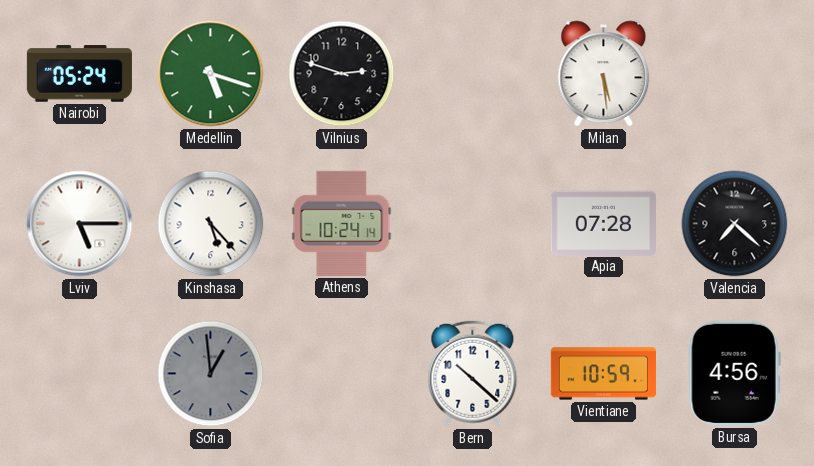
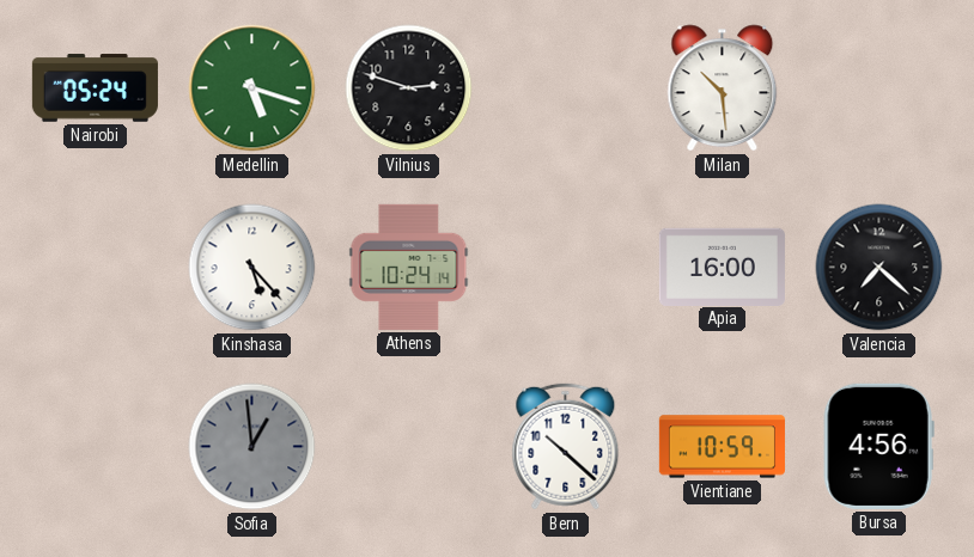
Milan: 5:29 -> 10:29 (723, 88)
Lviv: 5:15 -> none (80, 224)
Apia: 07:28 -> 16:00 (722, 267)
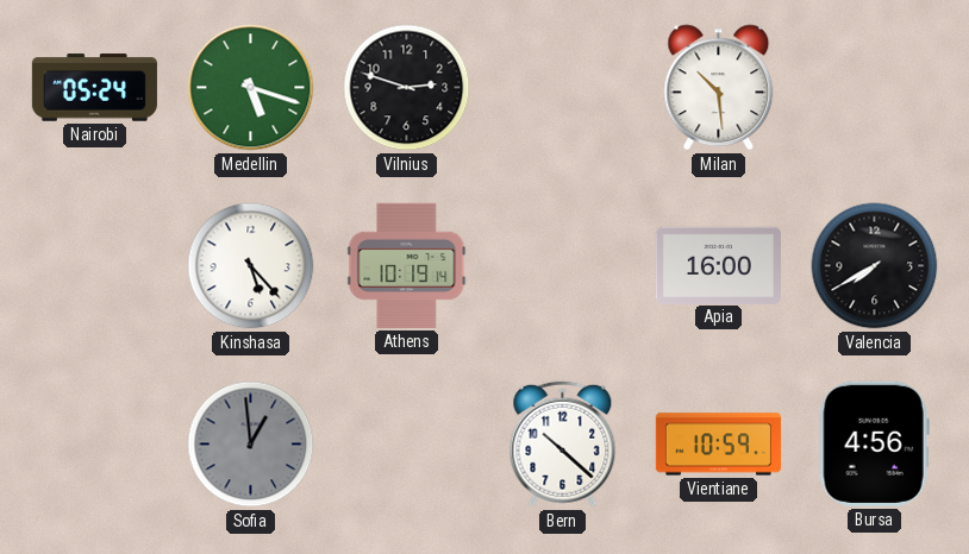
Athens: 10:24 -> 10:19 (407, 265)
Valencia: 7:22 -> 7:40 (875, 266)
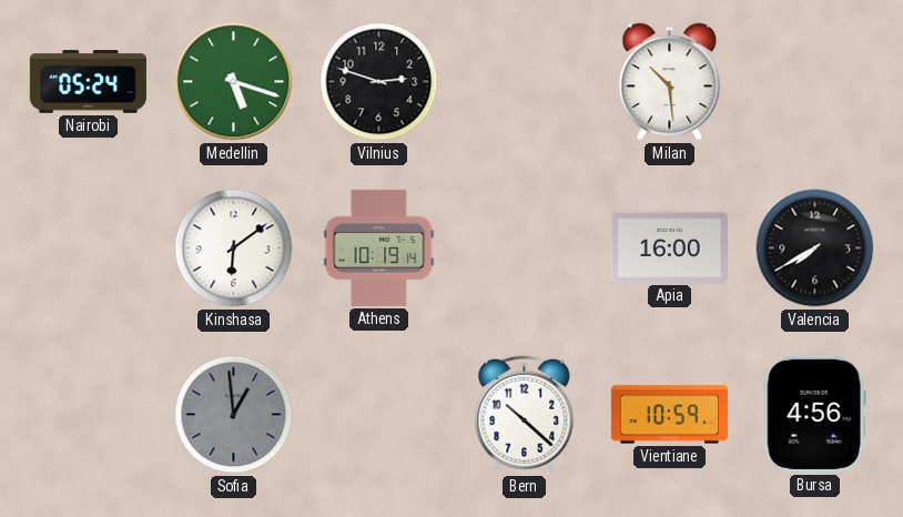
Kinshasa: 5:23 -> 6:09 (234, 249)
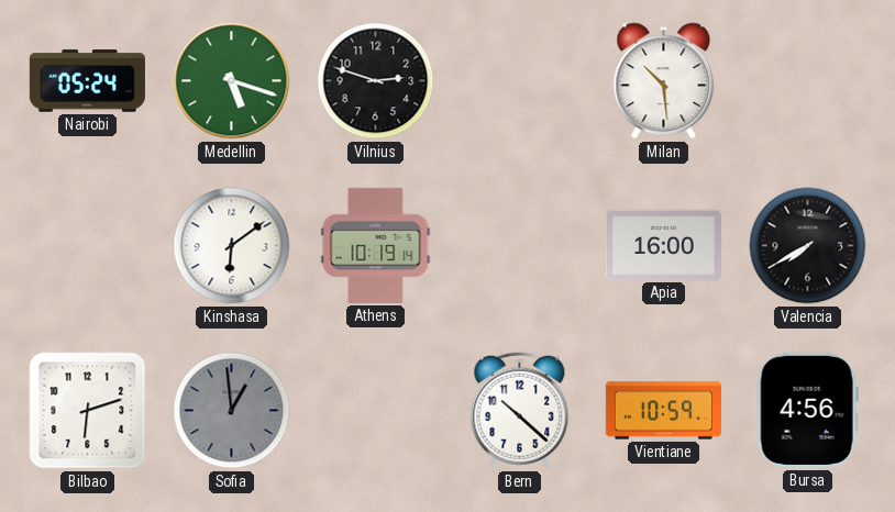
Bilbao: none -> 6:12 (88, 411)
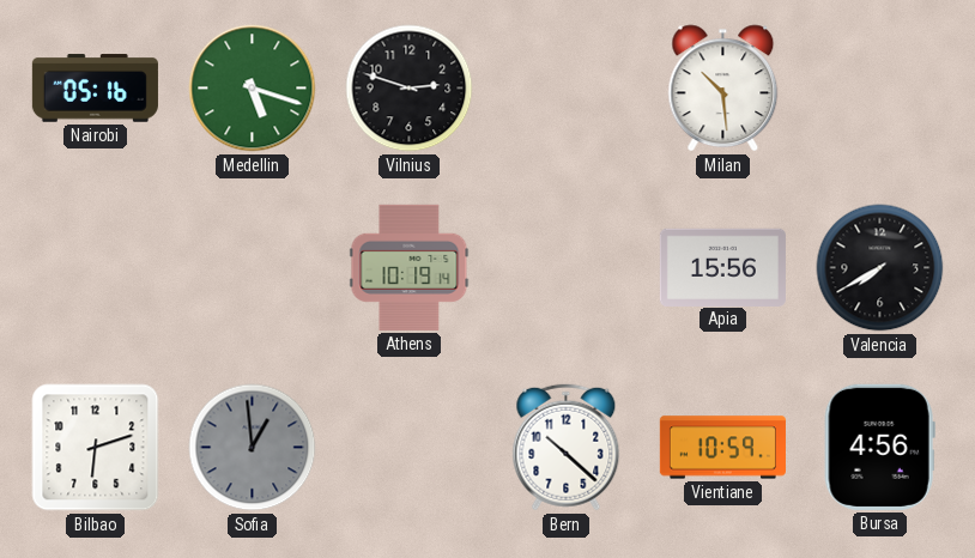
Nairobi: 05:24 -> 05:16 (95, 89)
Kinshasa: 6:09 -> none (232, 246)
Apia: 16:00 -> 15:56 (722, 267)
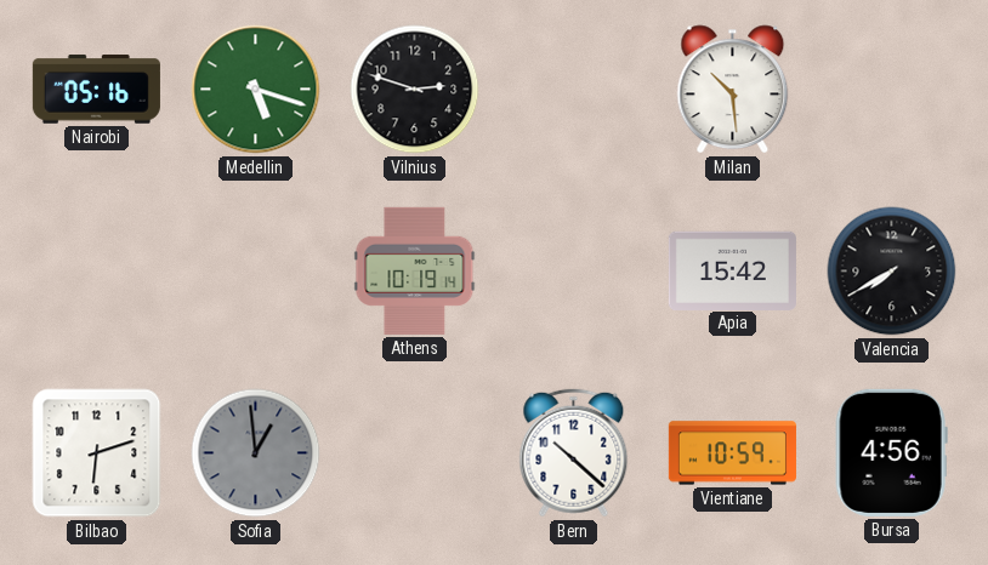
Apia: 15:56 -> 15:42 (732, 270)
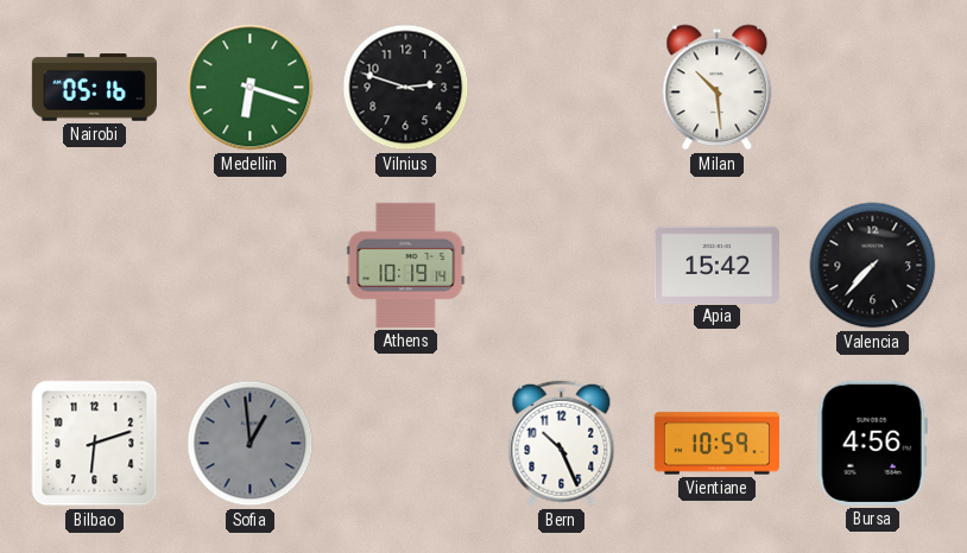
Medellin: 5:18 -> 6:18 (251, 88)
Valencia: 7:40 -> 7:37 (873, 266)
Bern: 10:22 -> 10:26 (562, 444)
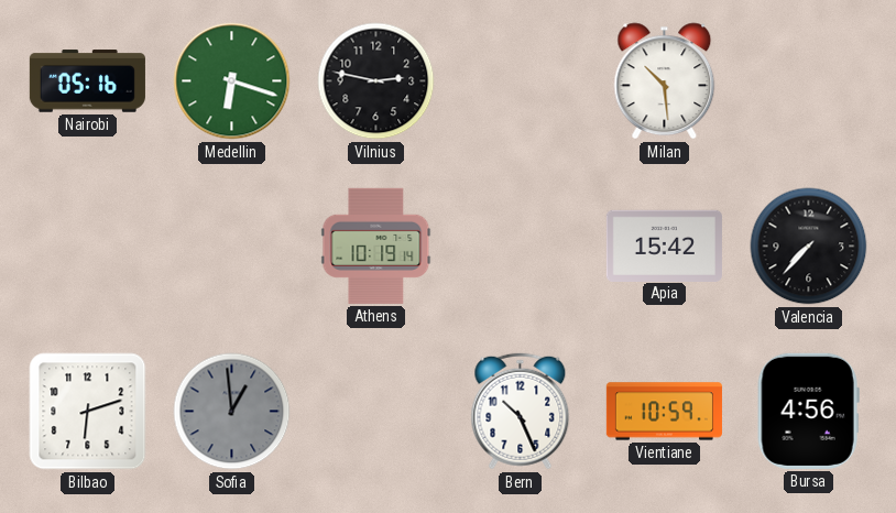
Vilnius: 2:48 -> 2:47 (376, 81)
